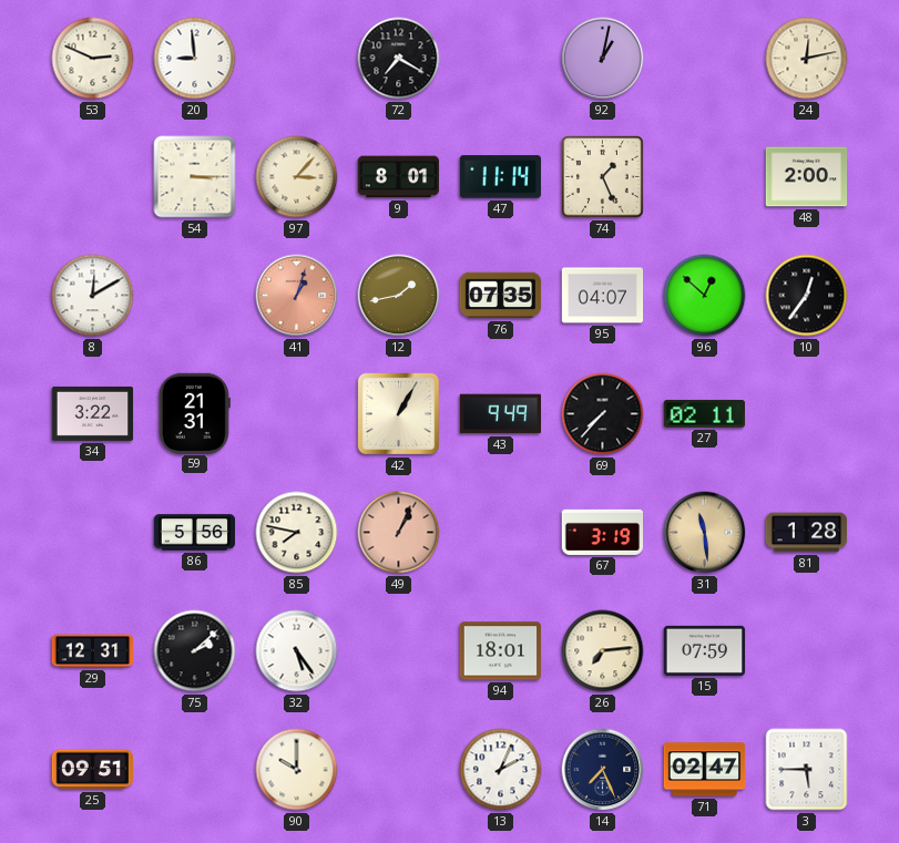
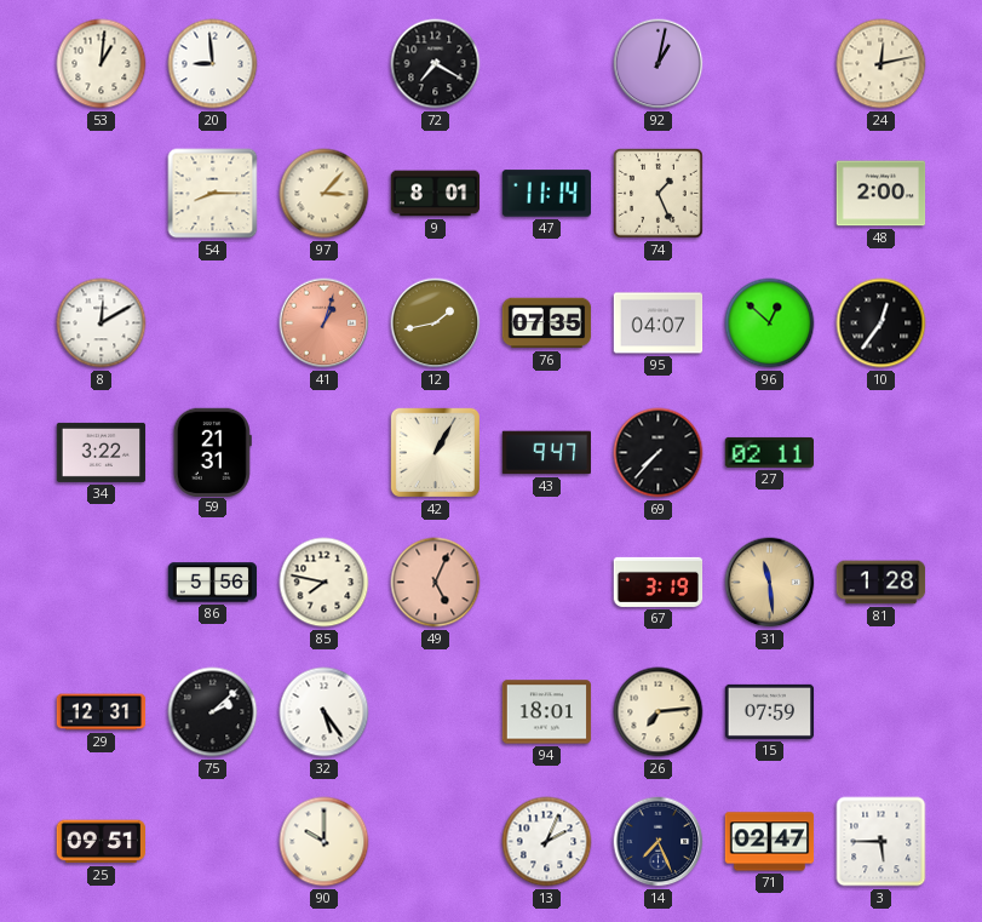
53: 2:49 -> 1:01 (102, 64)
54: 3:15 -> 8:15 (213, 194)
43: 9:49 -> 9:47 (546, 453)
49: 1:04 -> 5:04 (436, 583)
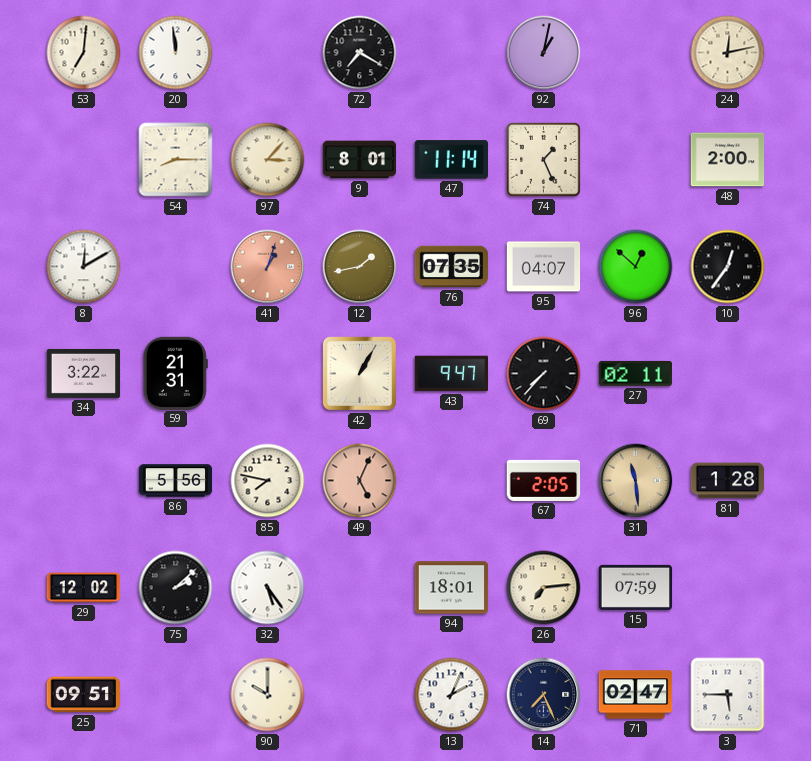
53: 1:01 -> 7:01 (84, 53)
20: 8:59 -> 11:59 (176, 53)
67: 3:19 -> 2:05 (544, 480)
29: 12:31 -> 12:02 (84, 588)
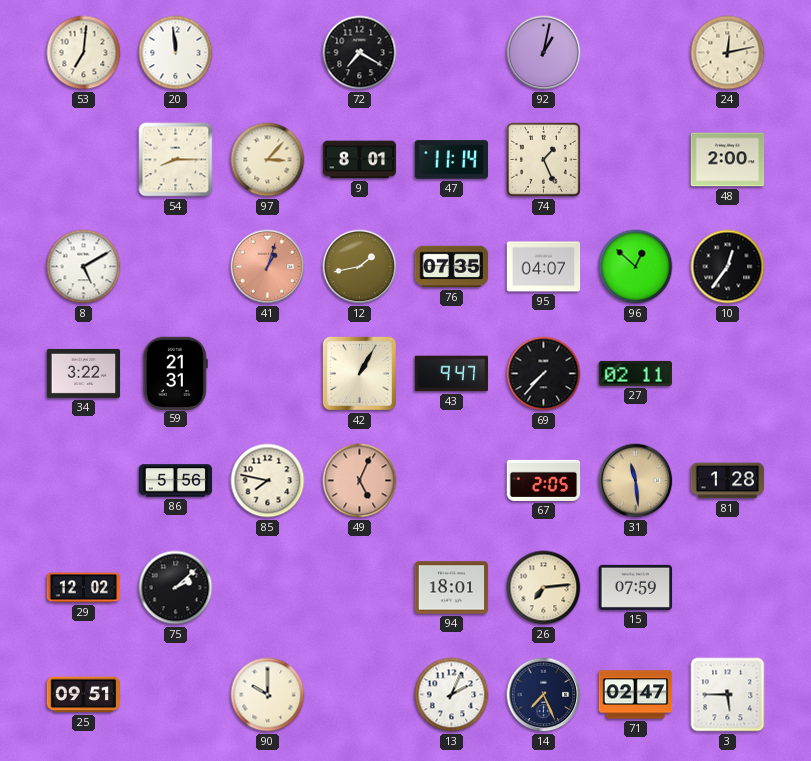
8: 12:10 -> 5:10 (84, 267)
32: 5:24 -> none (268, 588)
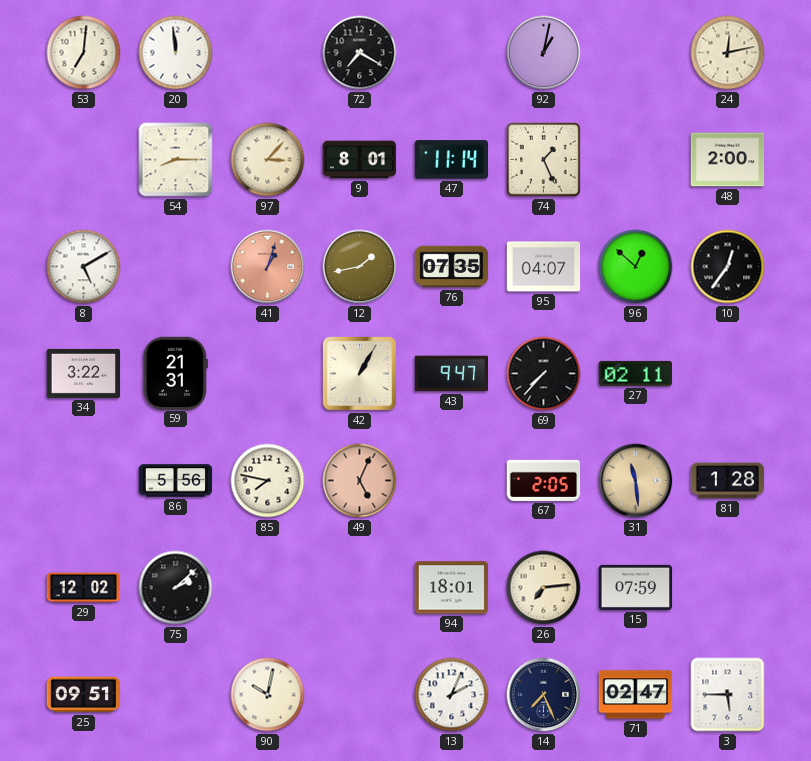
90: 10:00 -> 10:02 (268, 695)
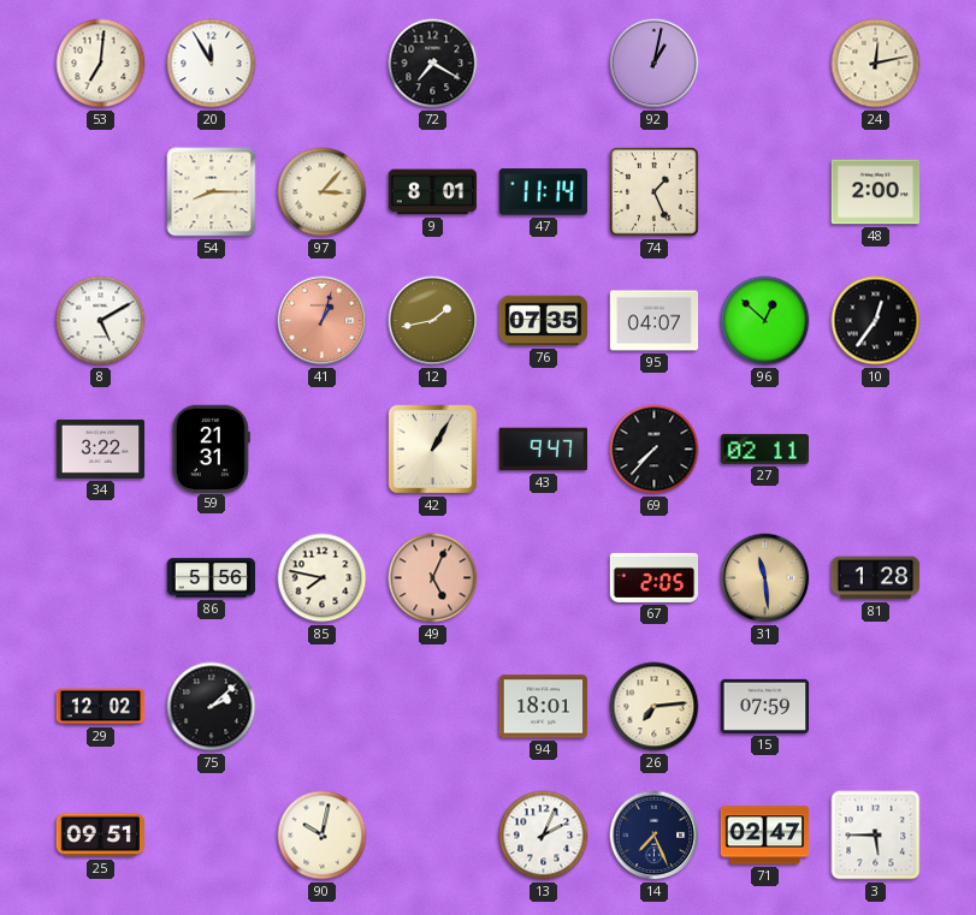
20: 11:59 -> 11:55 (212, 64)
